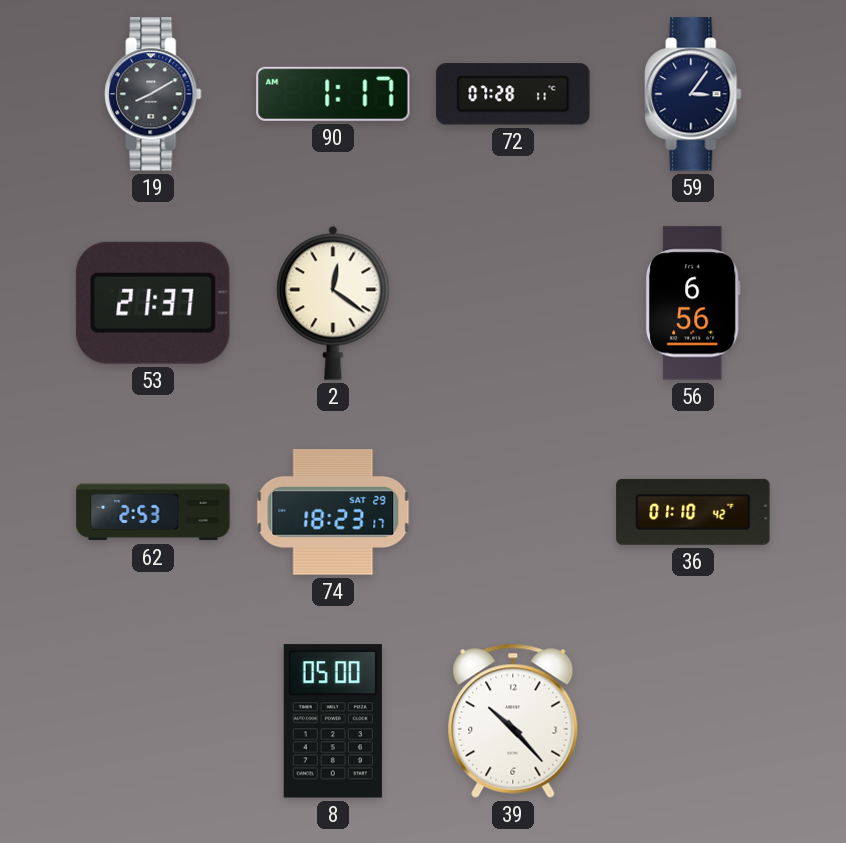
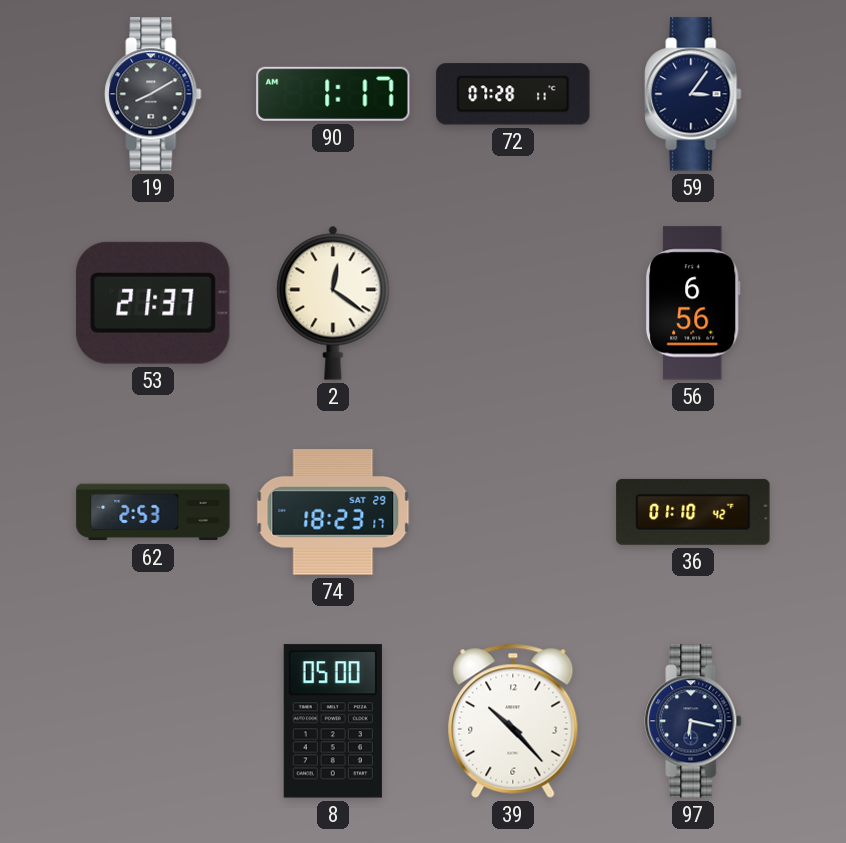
97: none -> 6:17 (693, 721)
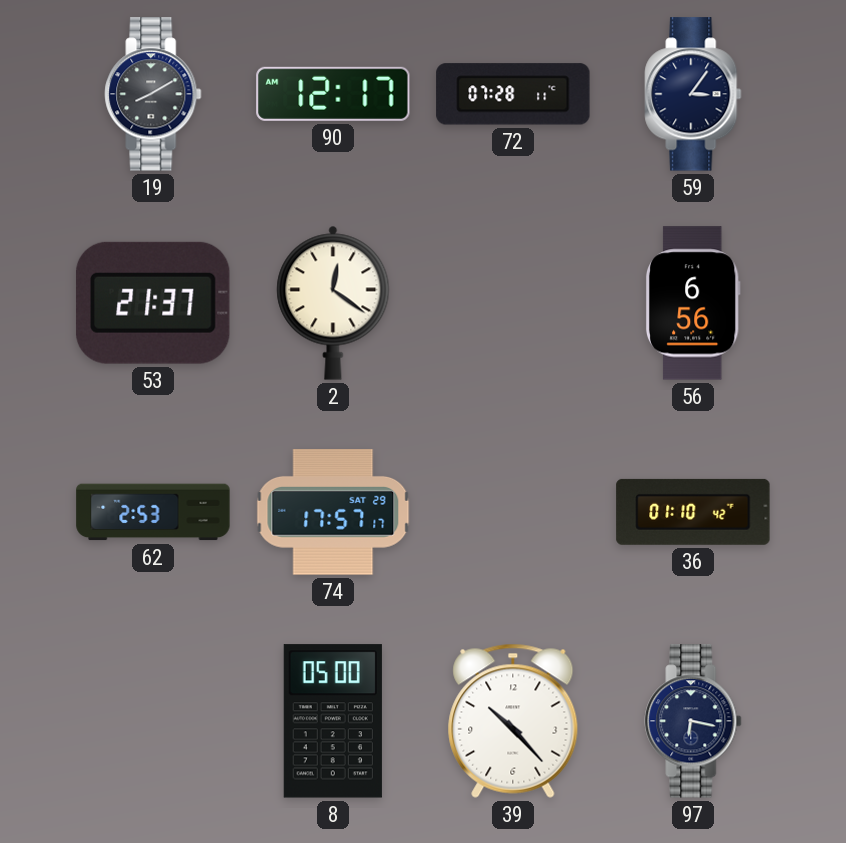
90: 1:17 -> 12:17 (333, 94)
74: 18:23 -> 17:57 (333, 512)
